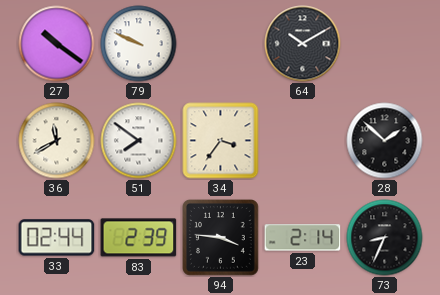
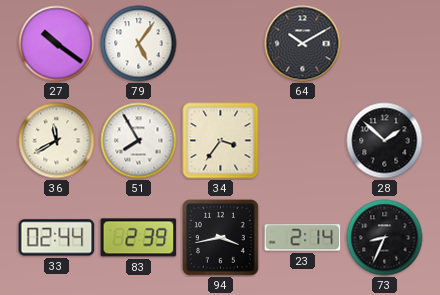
79: 9:49 -> 5:06 (139, 44)
51: 7:51 -> 7:55 (139, 141)
94: 3:46 -> 3:43 (221, 238)
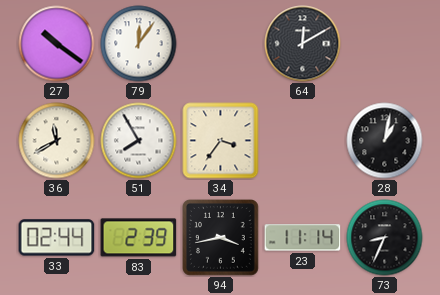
79: 5:06 -> 12:06 (139, 44)
64: 10:10 -> 12:10 (303, 44)
28: 1:52 -> 1:02 (385, 141)
23: 2:14 -> 11:14 (303, 238)
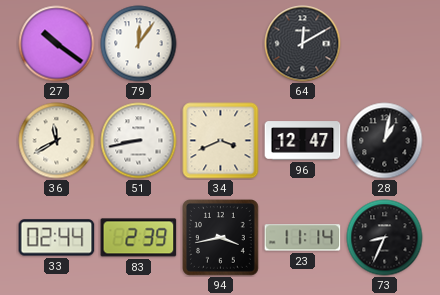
51: 7:55 -> 8:43 (139, 141)
34: 3:36 -> 3:41 (221, 141)
96: none -> 12:47 (303, 141)
